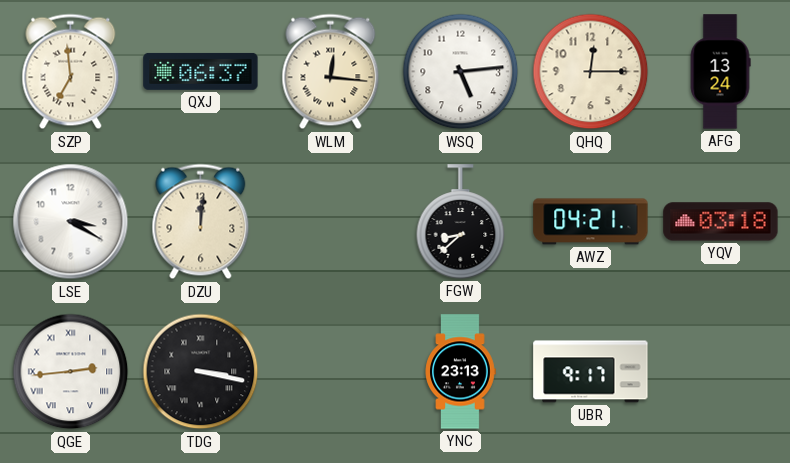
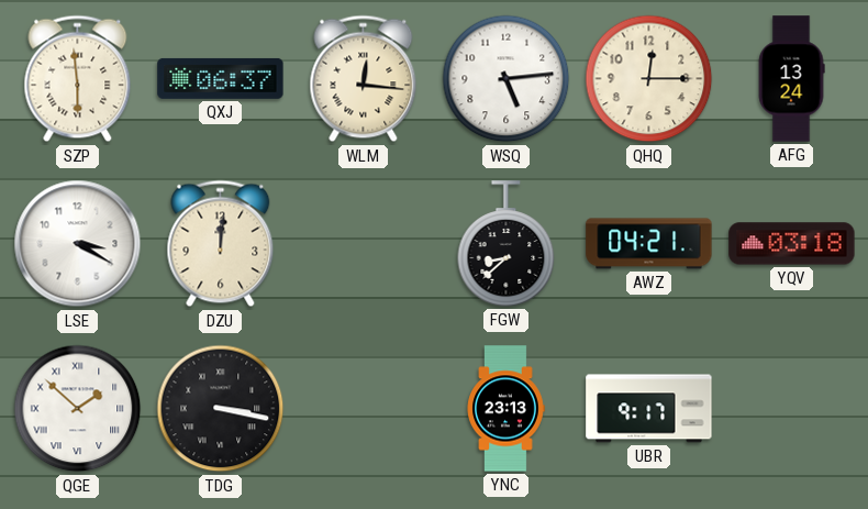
SZP: 6:59 -> 5:59 (78, 79)
QGE: 2:44 -> 1:52 (78, 409)
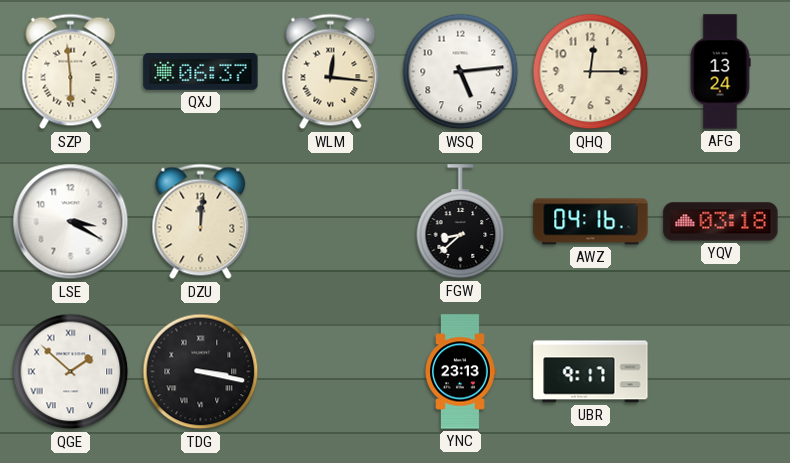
AWZ: 04:21 -> 04:16 (591, 222)
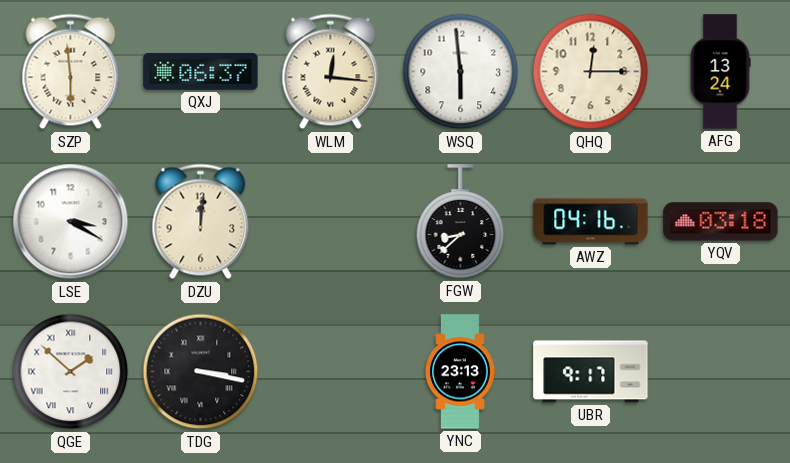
WSQ: 5:14 -> 5:59 (461, 72)
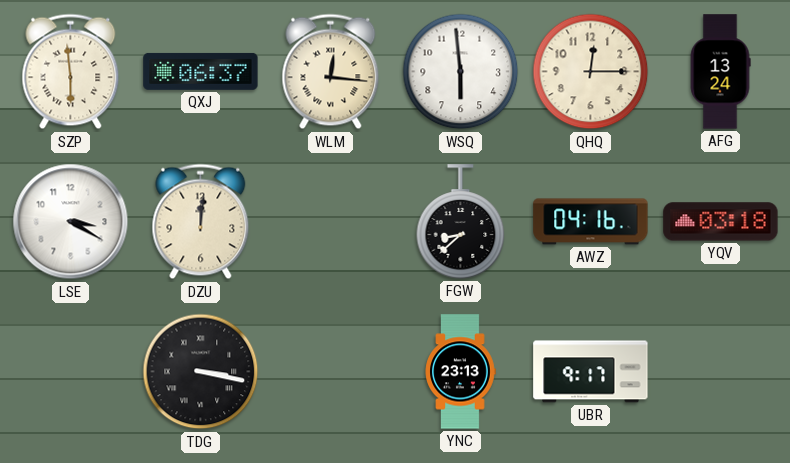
QGE: 1:52 -> none (71, 372)
